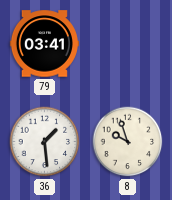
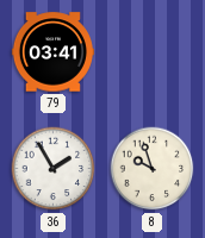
36: 1:29 -> 1:55 (54, 169)
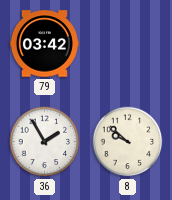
79: 03:41 -> 03:42 (44, 44)
8: 9:57 -> 9:52 (128, 142)
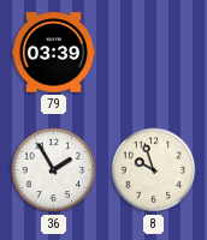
79: 03:42 -> 03:39 (53, 53)
8: 9:52 -> 9:57 (154, 170)
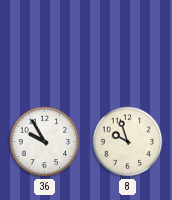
79: 03:39 -> none (53, 53)
36: 1:55 -> 9:55 (45, 142)
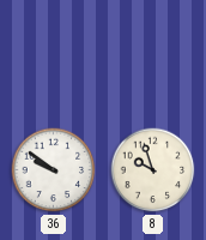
36: 9:55 -> 9:51 (54, 170)
